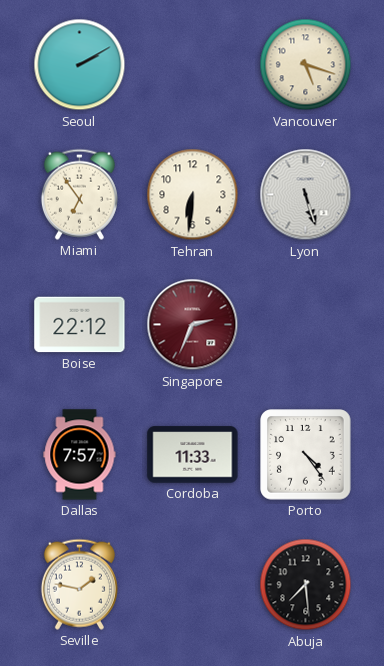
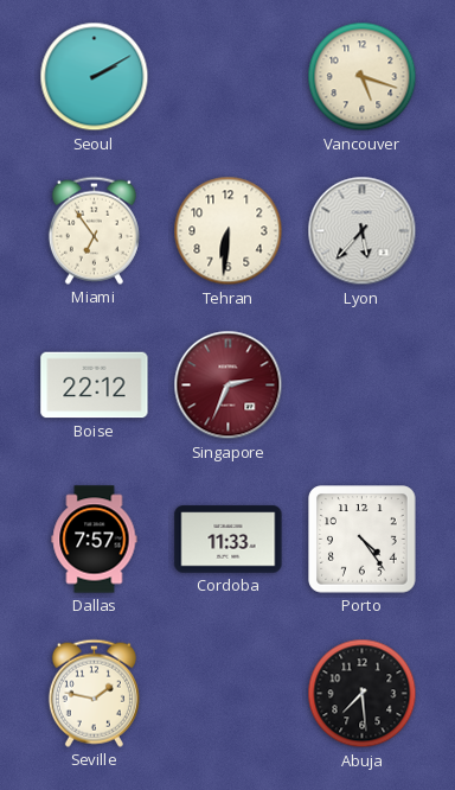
Lyon: 5:27 -> 5:37 (363, 231)
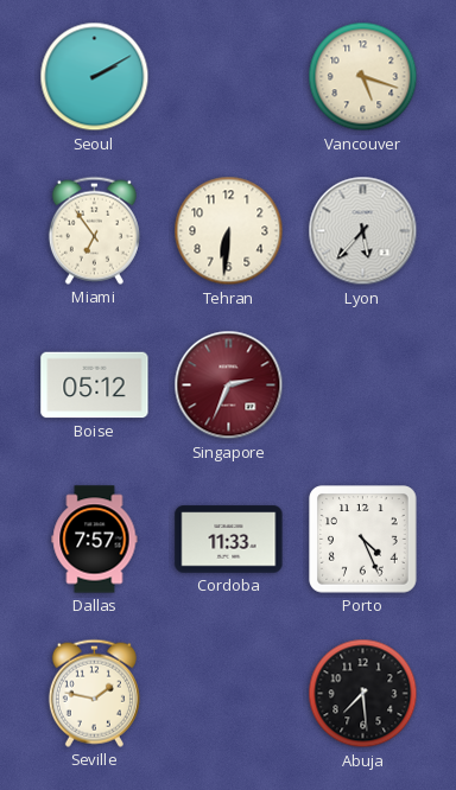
Boise: 22:12 -> 05:12 (95, 386)
Porto: 4:24 -> 4:26 (363, 540)
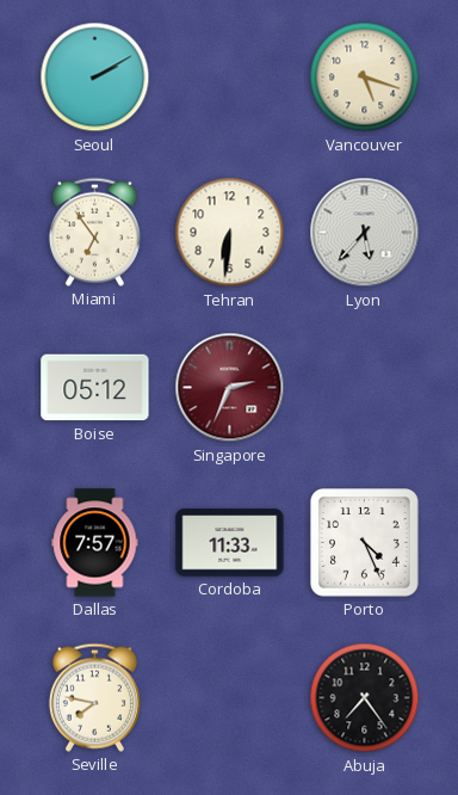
Seville: 1:47 -> 7:47 (94, 697)
Abuja: 7:29 -> 7:24 (365, 698)
